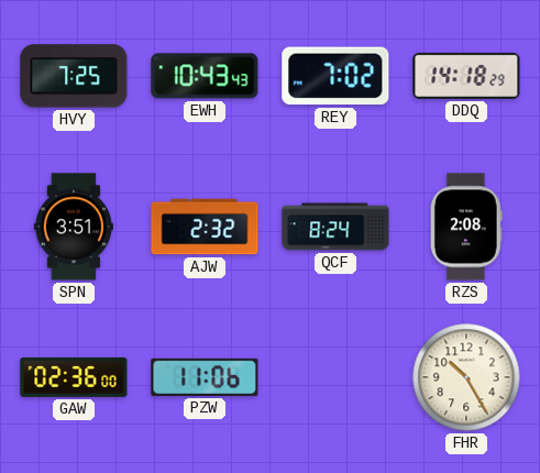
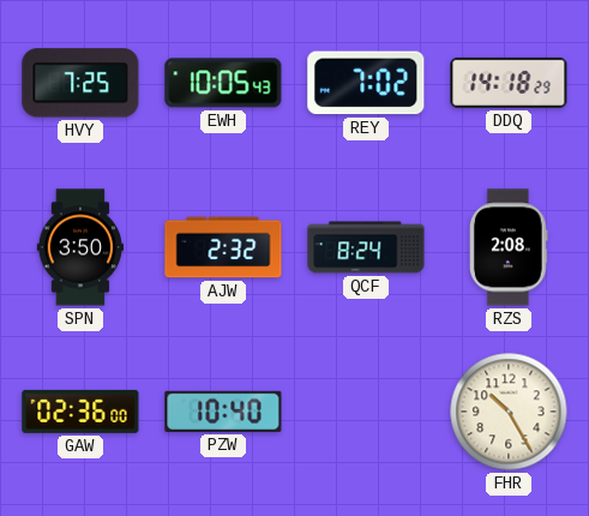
EWH: 10:43 -> 10:05 (223, 83)
SPN: 3:51 -> 3:50 (79, 247)
PZW: 11:06 -> 10:40 (223, 412)
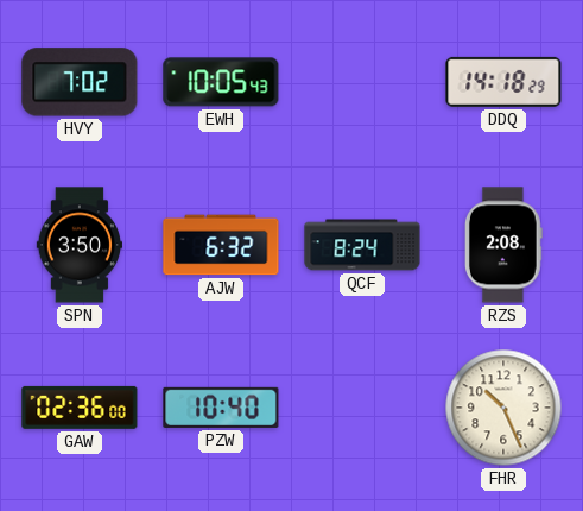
HVY: 7:25 -> 7:02 (80, 82)
REY: 7:02 -> none (366, 83)
AJW: 2:32 -> 6:32 (221, 245)
FHR: 10:25 -> 10:26 (503, 408)
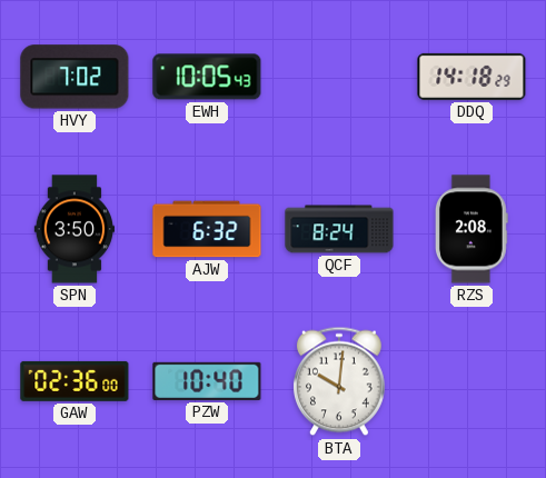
BTA: none -> 10:01 (339, 381)
FHR: 10:26 -> none (503, 408)
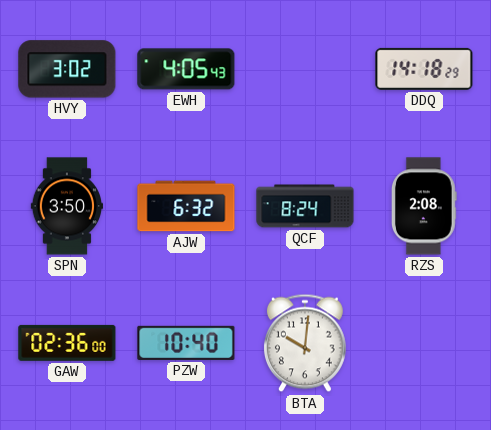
HVY: 7:02 -> 3:02 (67, 69)
EWH: 10:05 -> 4:05 (186, 69)
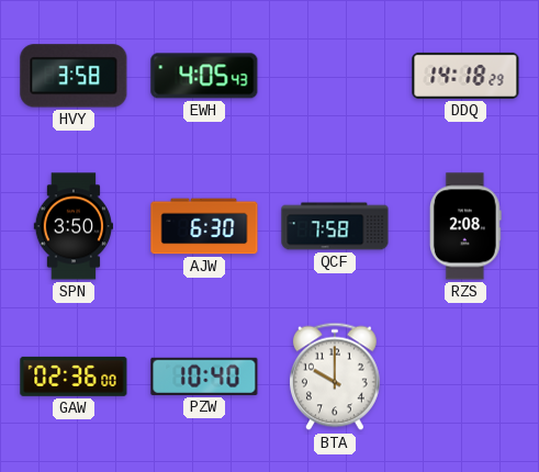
HVY: 3:02 -> 3:58 (74, 76)
AJW: 6:32 -> 6:30 (204, 226)
QCF: 8:24 -> 7:58 (335, 226)
BTA: 10:01 -> 10:00 (335, 377)
